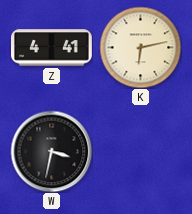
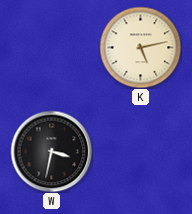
Z: 4:41 -> none (52, 48)
K: 6:13 -> 5:13 (140, 47)
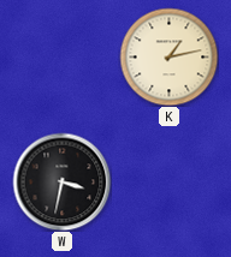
K: 5:13 -> 1:13 (168, 56)
